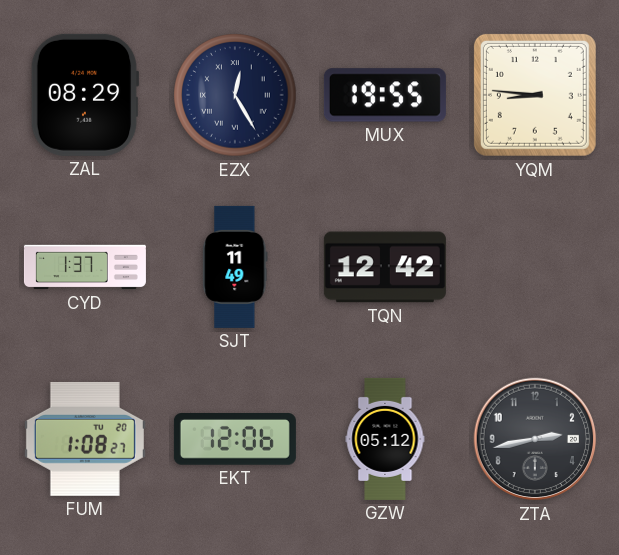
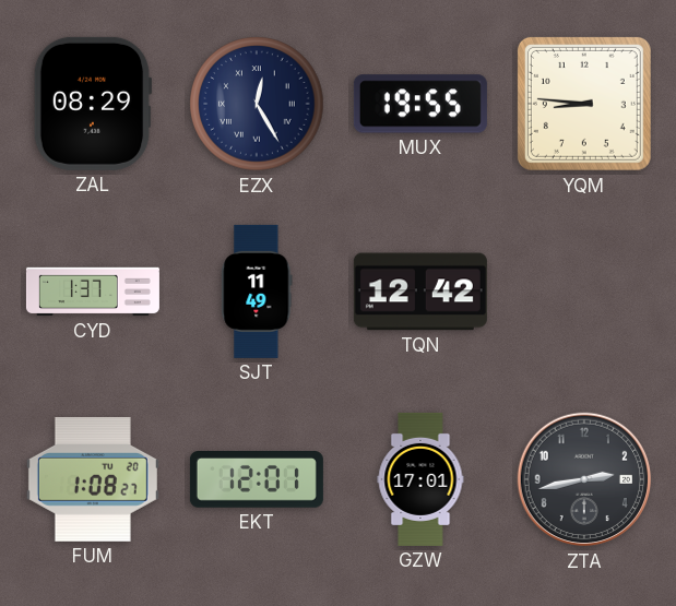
EKT: 12:06 -> 12:01 (257, 480)
GZW: 05:12 -> 17:01 (420, 479)
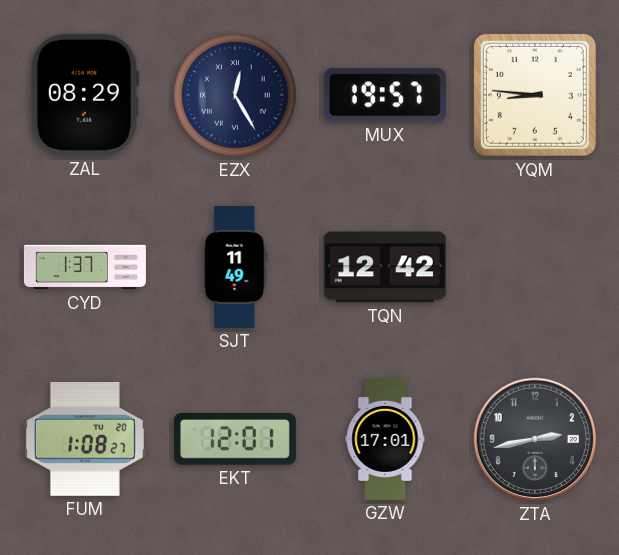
MUX: 19:55 -> 19:57 (385, 95)
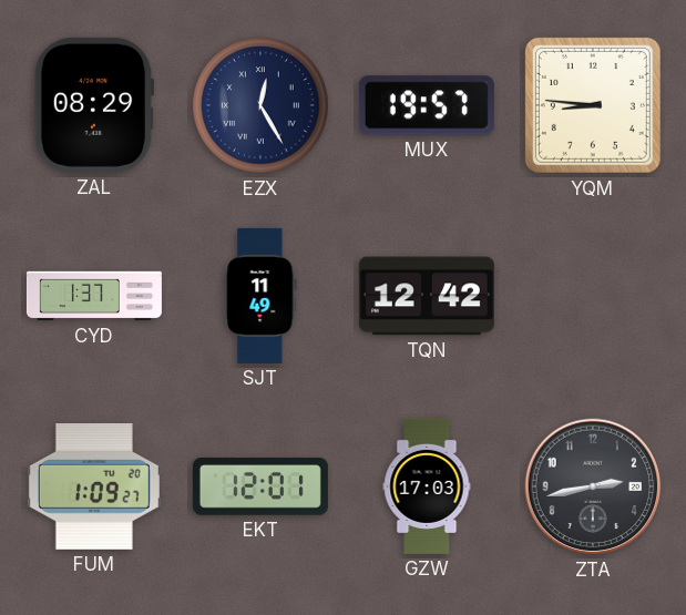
FUM: 1:08 -> 1:09 (94, 486)
GZW: 17:01 -> 17:03 (427, 486)
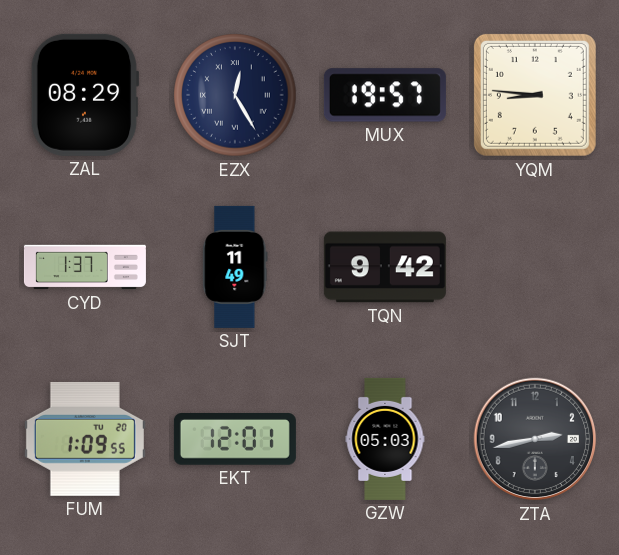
TQN: 12:42 -> 9:42 (385, 267)
FUM: 1:09:27 -> 1:09:55 (85, 439)
GZW: 17:03 -> 05:03 (385, 439)
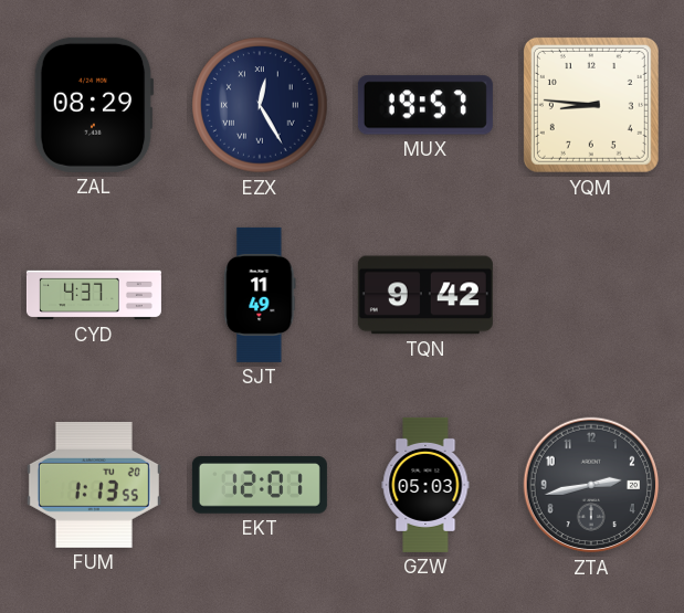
CYD: 1:37 -> 4:37 (94, 295)
FUM: 1:09 -> 1:13 (94, 485)
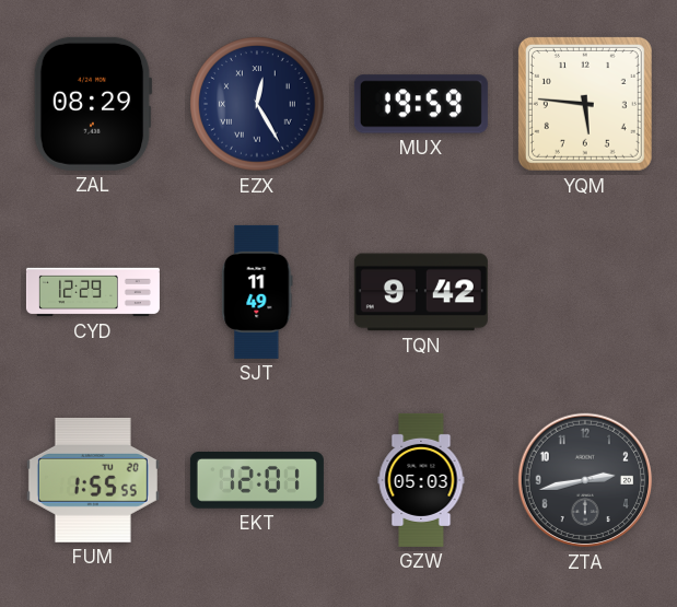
MUX: 19:57 -> 19:59 (421, 104)
YQM: 8:46 -> 5:46 (585, 104)
CYD: 4:37 -> 12:29 (93, 292)
FUM: 1:13 -> 1:55 (93, 480)
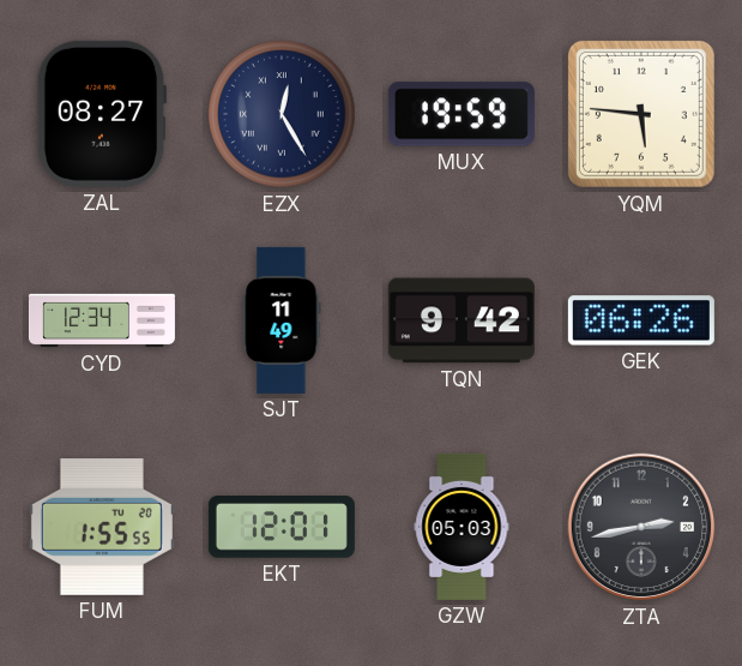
ZAL: 08:29 -> 08:27 (102, 114)
CYD: 12:29 -> 12:34 (102, 320)
GEK: none -> 06:26 (641, 320)
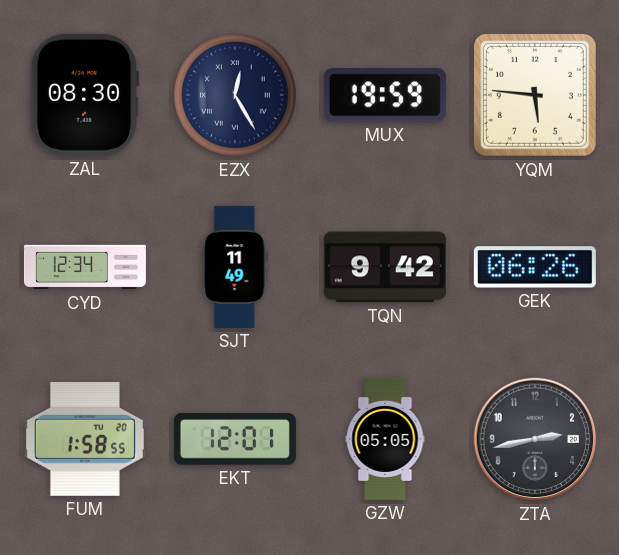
ZAL: 08:27 -> 08:30 (85, 95)
FUM: 1:55 -> 1:58 (85, 439)
GZW: 05:03 -> 05:05 (385, 439)
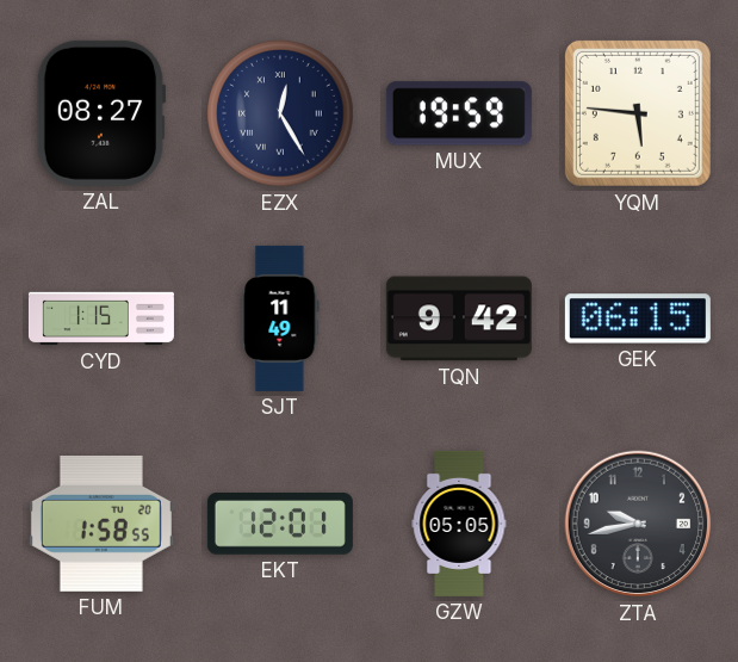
ZAL: 08:30 -> 08:27 (101, 113)
CYD: 12:34 -> 1:15 (101, 318)
GEK: 06:26 -> 06:15 (638, 318)
ZTA: 2:43 -> 9:43 (638, 524)
